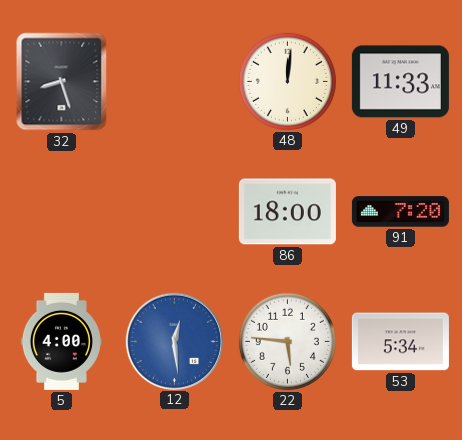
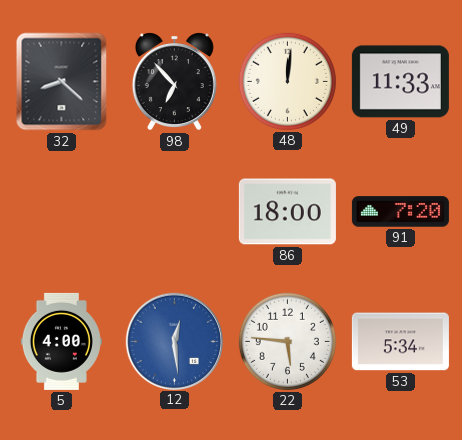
32: 8:27 -> 8:22 (62, 82)
98: none -> 6:53 (174, 82)
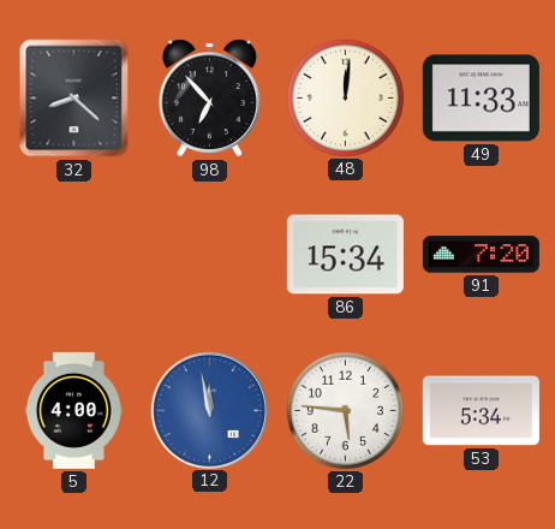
86: 18:00 -> 15:34 (345, 255)
12: 12:29 -> 11:58 (209, 410)
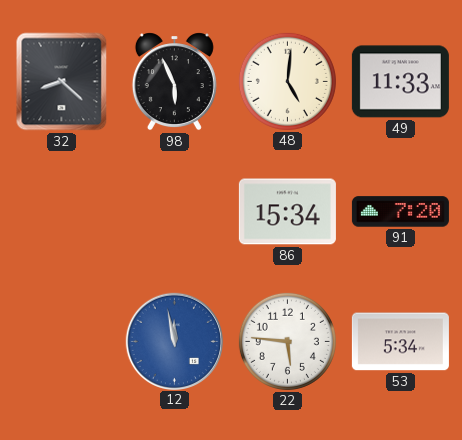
98: 6:53 -> 5:56 (174, 82)
48: 12:01 -> 5:01 (287, 81)
5: 4:00 -> none (73, 410)
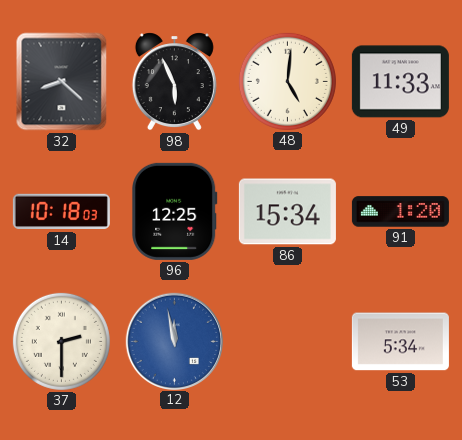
14: none -> 10:18 (61, 212)
96: none -> 12:25 (175, 211)
91: 7:20 -> 1:20 (400, 212)
37: none -> 2:30 (61, 341)
22: 5:46 -> none (287, 341)
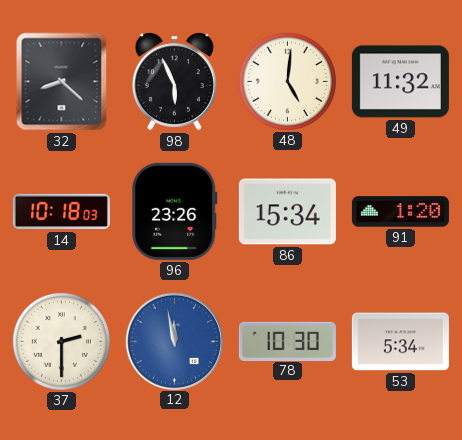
49: 11:33 -> 11:32 (400, 82)
96: 12:25 -> 23:26 (175, 211)
78: none -> 10:30 (287, 341)
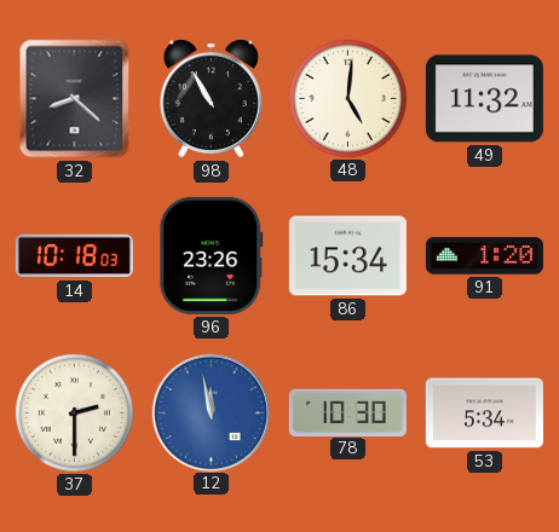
98: 5:56 -> 10:55 (211, 99)
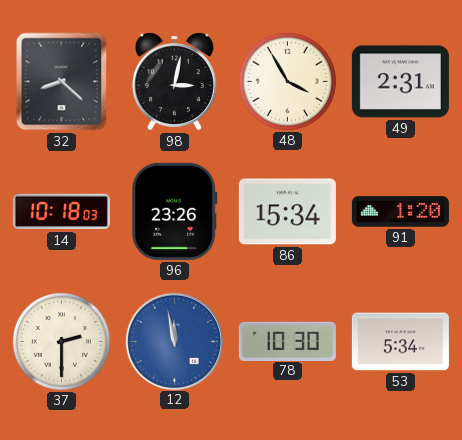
98: 10:55 -> 3:02 (174, 82)
48: 5:01 -> 3:55 (287, 81)
49: 11:32 -> 2:31 (400, 82)
